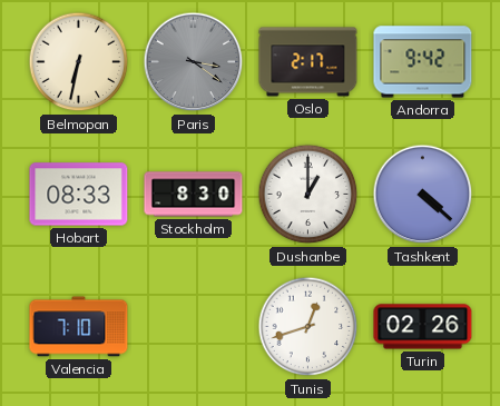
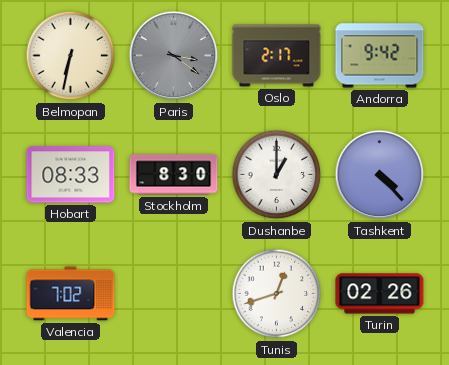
Tashkent: 4:22 -> 4:23 (380, 175)
Valencia: 7:10 -> 7:02 (71, 294)
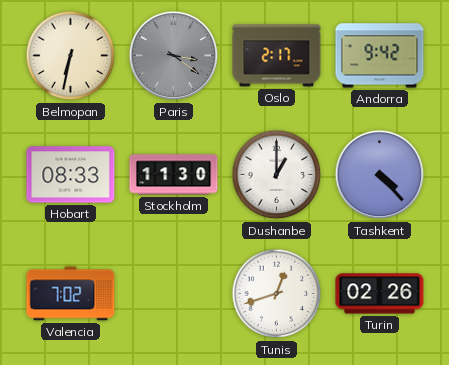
Stockholm: 8:30 -> 11:30 (174, 175)
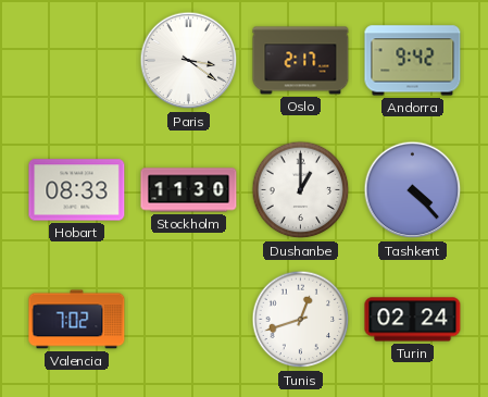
Belmopan: 6:32 -> none (71, 56)
Paris dial: grey -> white (189, 61)
Turin: 02:26 -> 02:24 (413, 320)
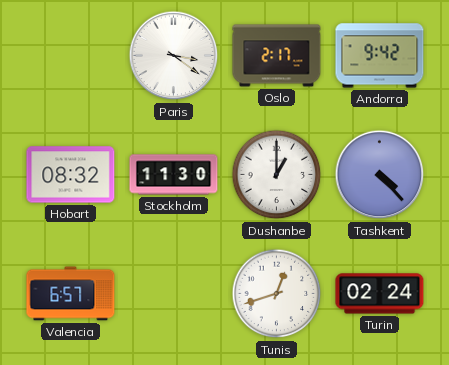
Hobart: 08:33 -> 08:32 (71, 175)
Valencia: 7:02 -> 6:57 (71, 294)
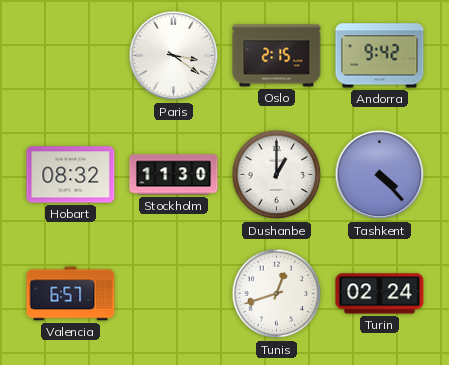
Oslo: 2:17 -> 2:15 (277, 56)
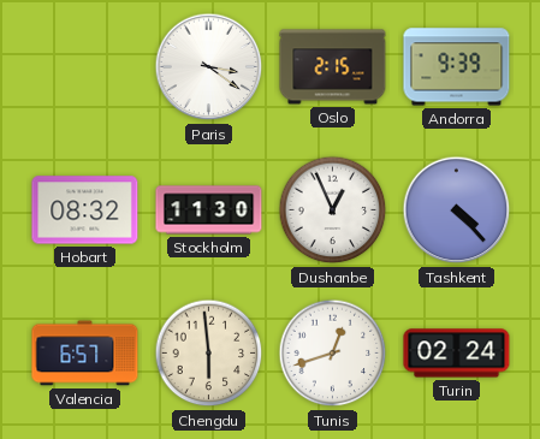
Andorra: 9:42 -> 9:39 (457, 67)
Dushanbe: 1:00 -> 12:56 (333, 210)
Chengdu: none -> 5:59 (209, 354)
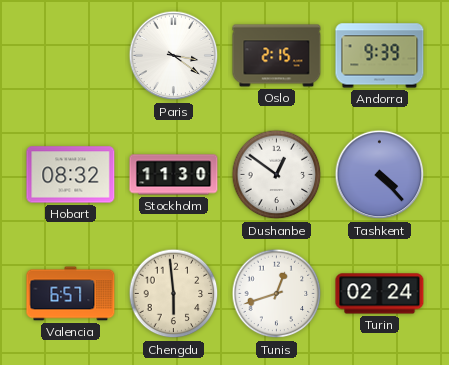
Dushanbe: 12:56 -> 12:51 (277, 175)
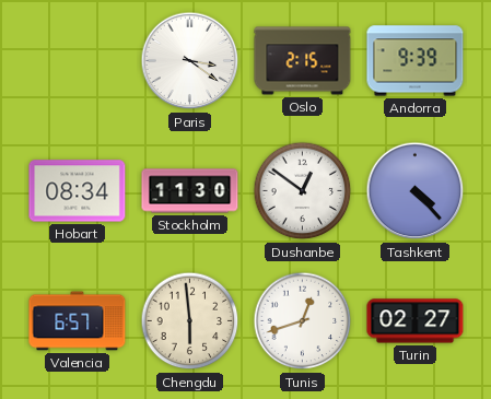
Hobart: 08:32 -> 08:34 (78, 191)
Turin: 02:24 -> 02:27 (416, 321)
